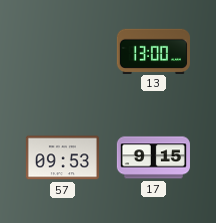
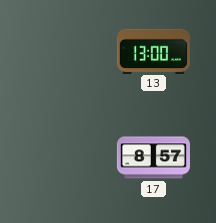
57: 09:53 -> none (62, 158)
17: 9:15 -> 8:57 (153, 158)
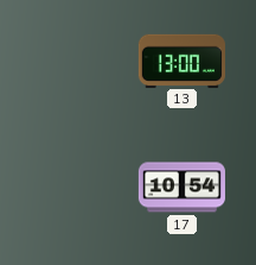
17: 8:57 -> 10:54 (181, 188)
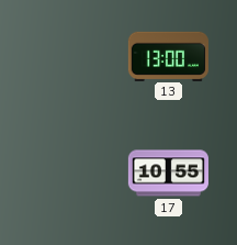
17: 10:54 -> 10:55 (168, 174)
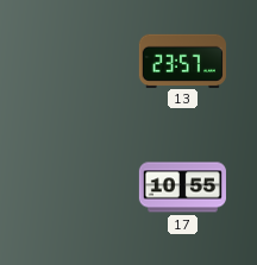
13: 13:00 -> 23:57 (182, 61)
